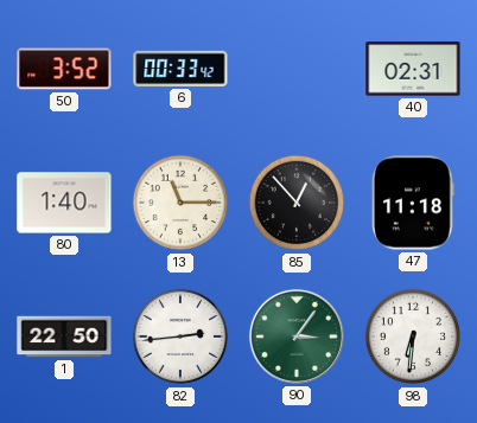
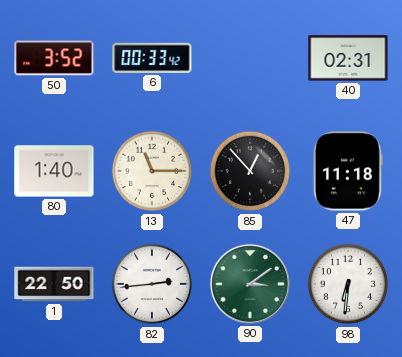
90: 3:06 -> 3:09 (250, 284)
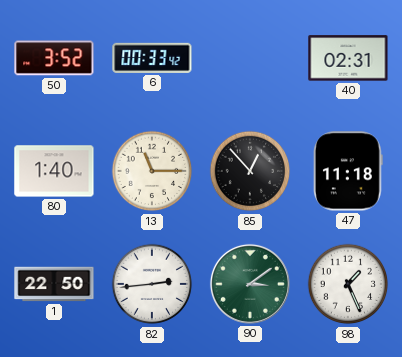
98: 6:31 -> 1:26 (348, 284)
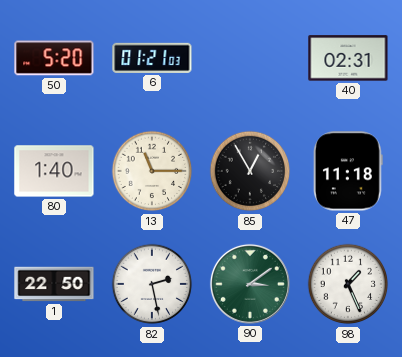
50: 3:52 -> 5:20 (54, 58)
6: 00:33 -> 01:21 (152, 58)
85: 12:53 -> 12:55 (250, 171)
82: 2:44 -> 2:28 (152, 284)
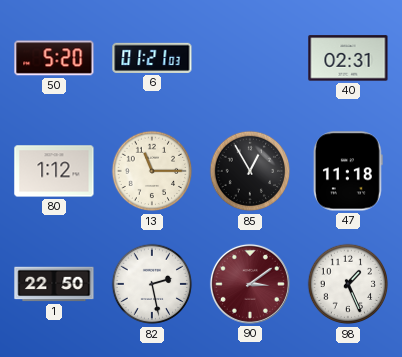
80: 1:40 -> 1:12 (54, 171)
90 dial: green -> burgundy (250, 284)
